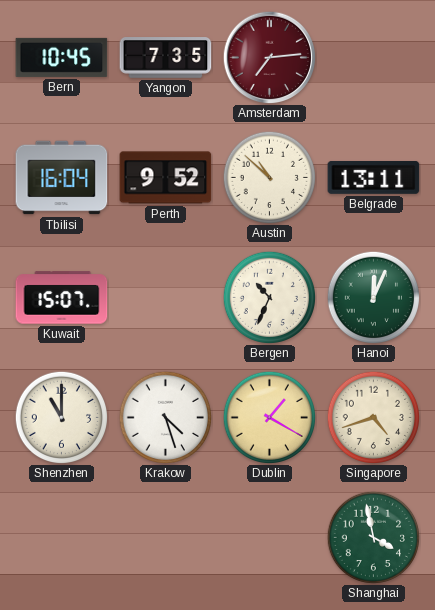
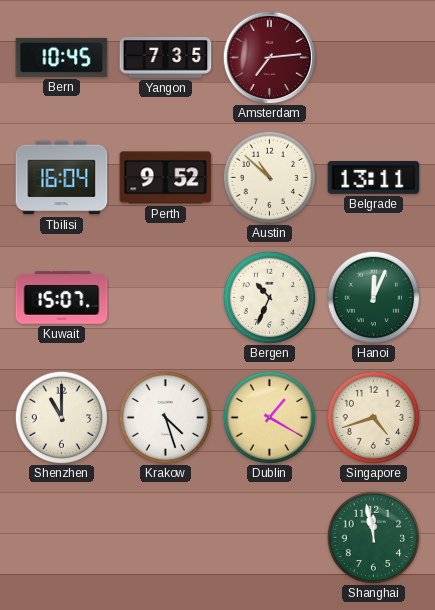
Shanghai: 3:58 -> 11:58 (373, 537)
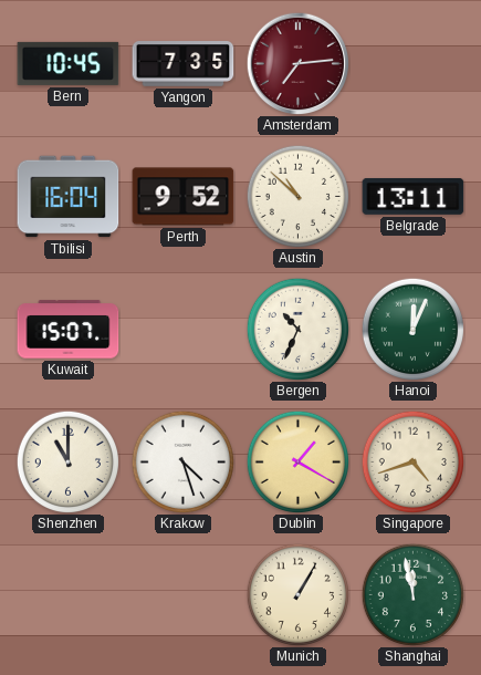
Munich: none -> 1:05 (297, 594)
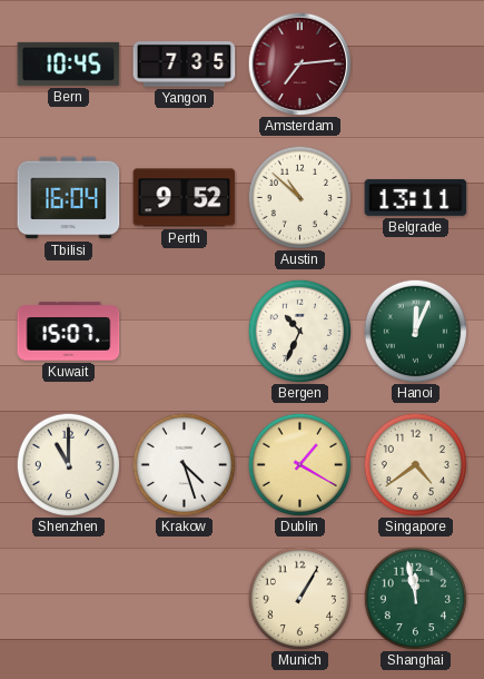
Singapore: 4:42 -> 4:39 (415, 464)
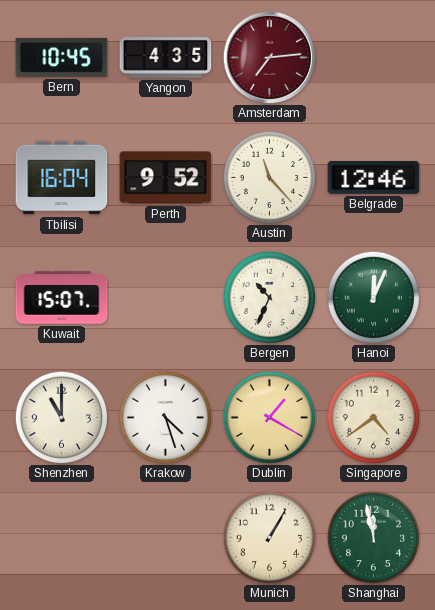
Yangon: 7:35 -> 4:35 (166, 58)
Austin: 10:52 -> 11:23 (269, 177)
Belgrade: 13:11 -> 12:46 (374, 177)
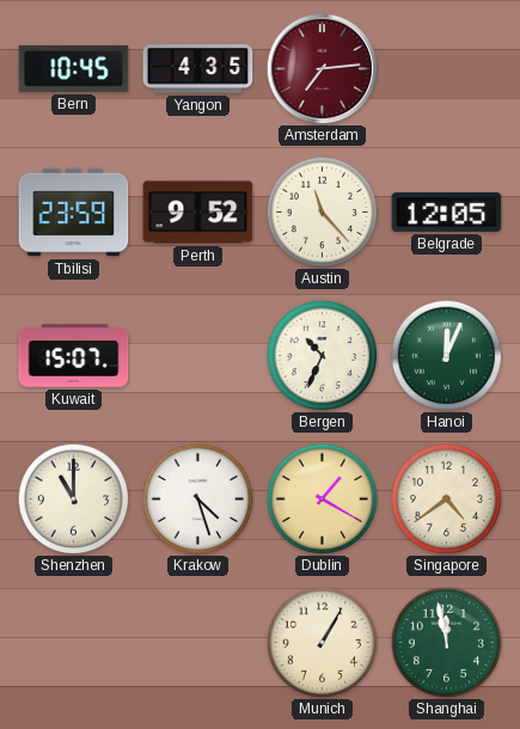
Tbilisi: 16:04 -> 23:59 (74, 213)
Belgrade: 12:46 -> 12:05 (447, 212)
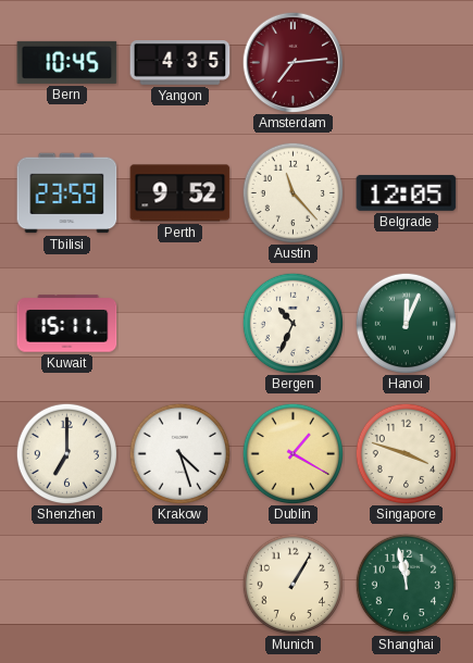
Kuwait: 15:07 -> 15:11 (67, 324)
Shenzhen: 11:00 -> 7:00 (66, 453)
Singapore: 4:39 -> 3:48 (406, 453)
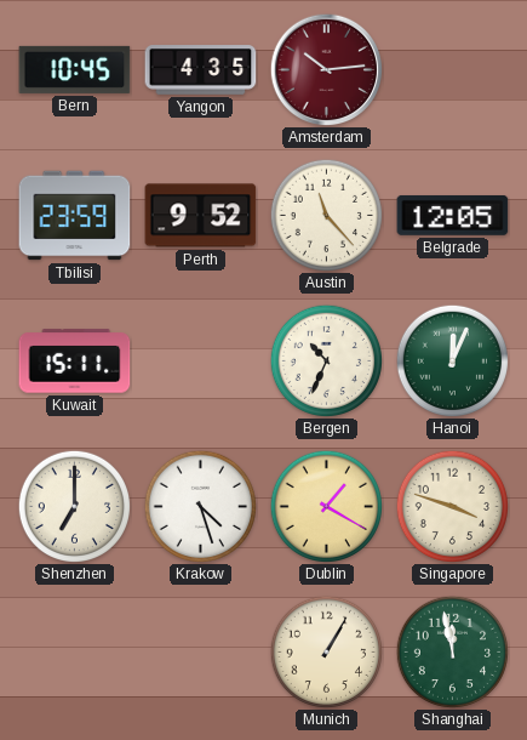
Amsterdam: 7:14 -> 10:14 (326, 69)
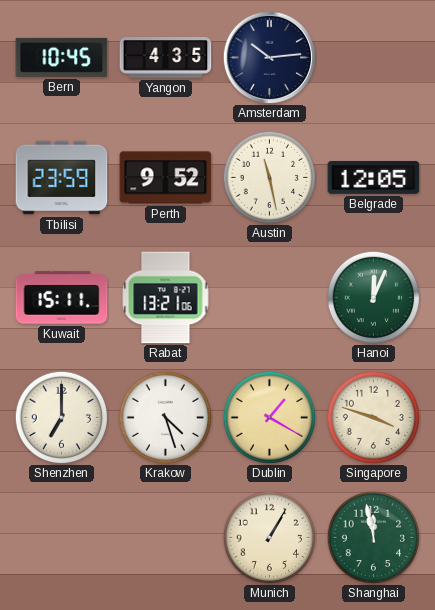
Amsterdam dial: burgundy -> navy (269, 57)
Austin: 11:23 -> 11:28 (269, 177)
Rabat: none -> 13:21 (166, 298)
Bergen: 10:34 -> none (326, 360)
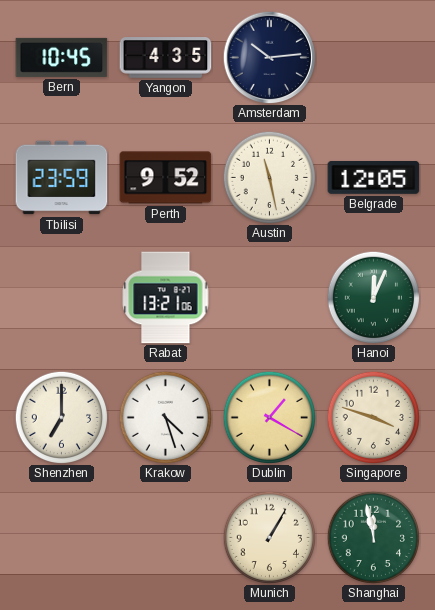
Kuwait: 15:11 -> none (62, 298)
